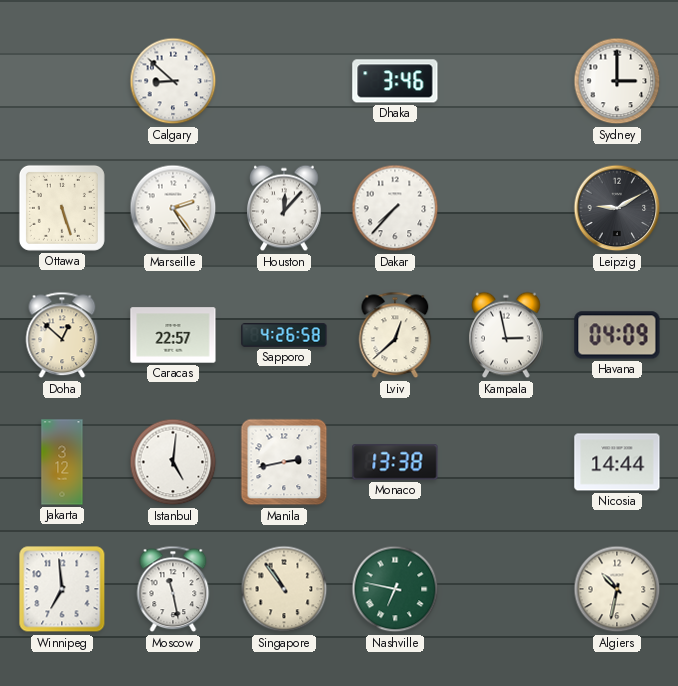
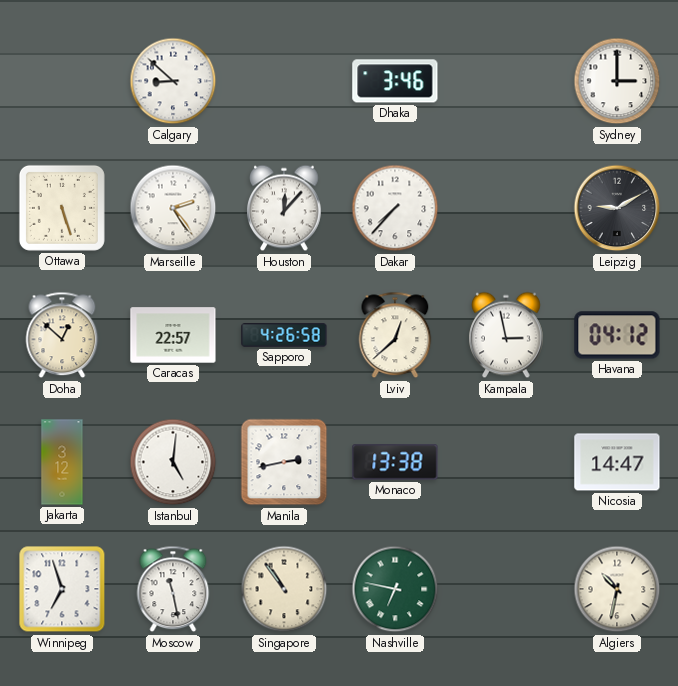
Havana: 04:09 -> 04:12 (617, 335)
Nicosia: 14:44 -> 14:47 (617, 462)
Winnipeg: 6:59 -> 6:57 (62, 589)
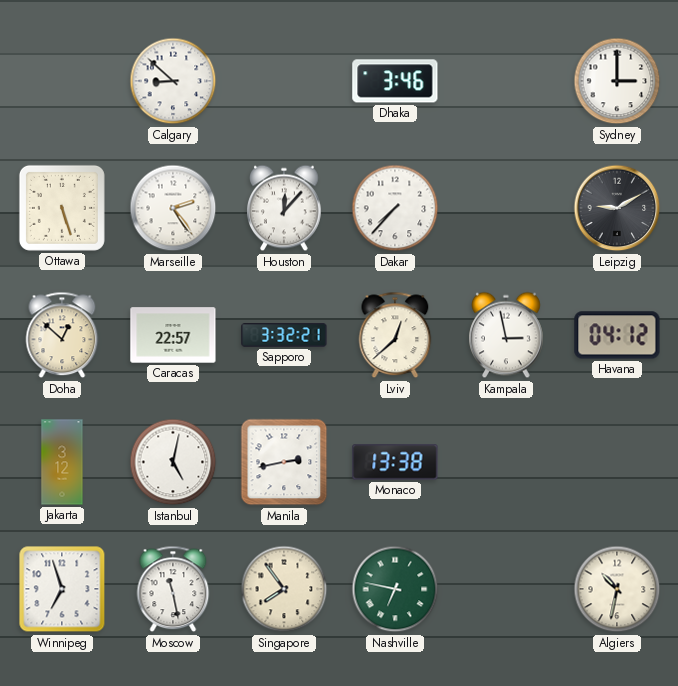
Sapporo: 4:26 -> 3:32 (284, 335)
Istanbul: 5:01 -> 5:02 (173, 462)
Nicosia: 14:47 -> none (617, 462)
Singapore: 10:54 -> 7:54 (284, 589)
